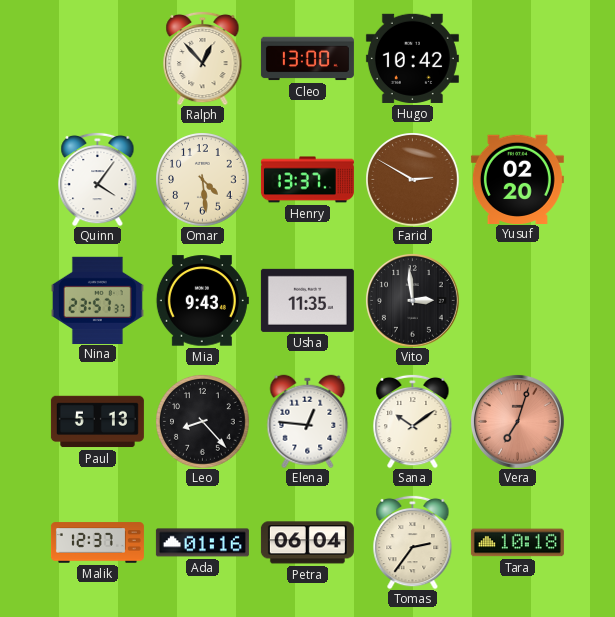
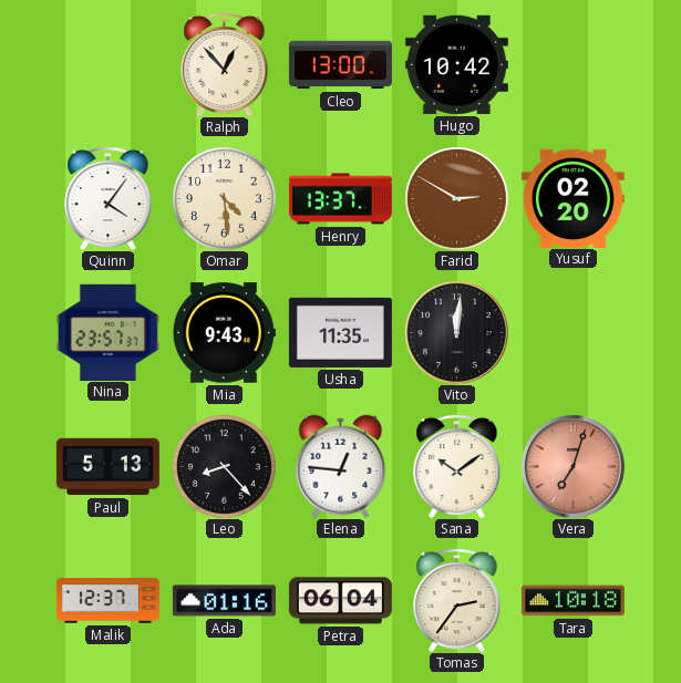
Vito: 2:59 -> 12:01 (456, 332)
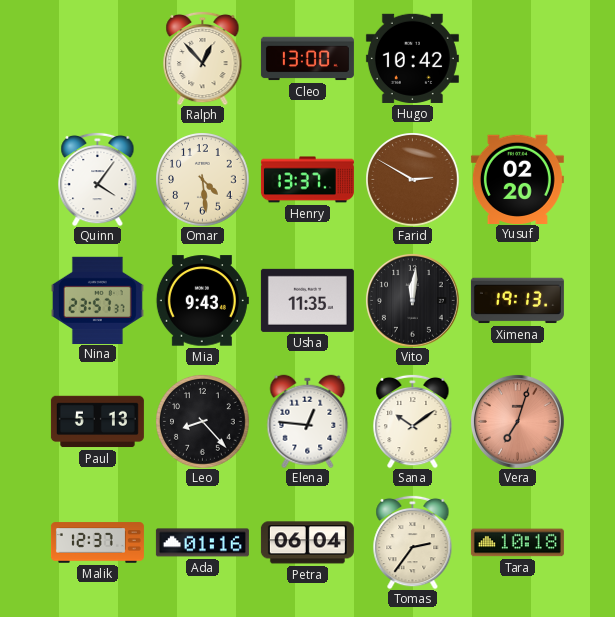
Ximena: none -> 19:13 (517, 301)
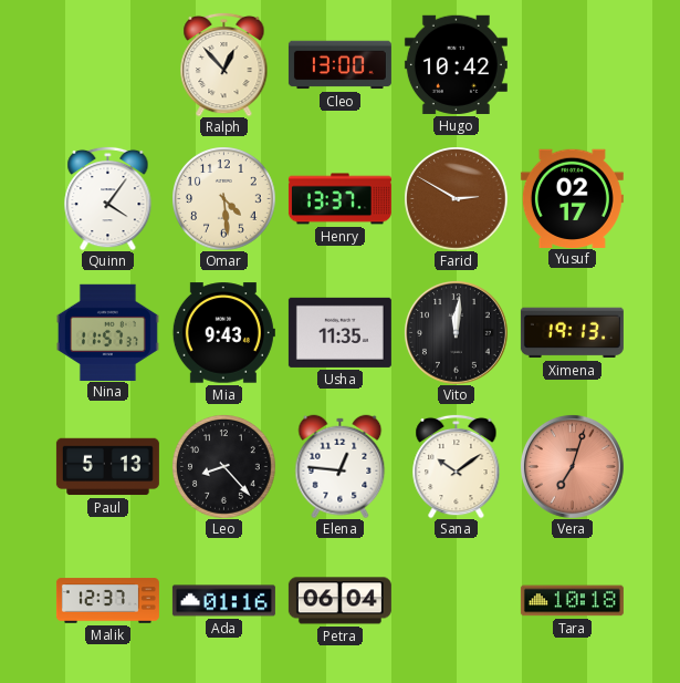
Yusuf: 02:20 -> 02:17 (572, 198)
Nina: 23:57 -> 11:57 (107, 332)
Tomas: 2:36 -> none (413, 542)
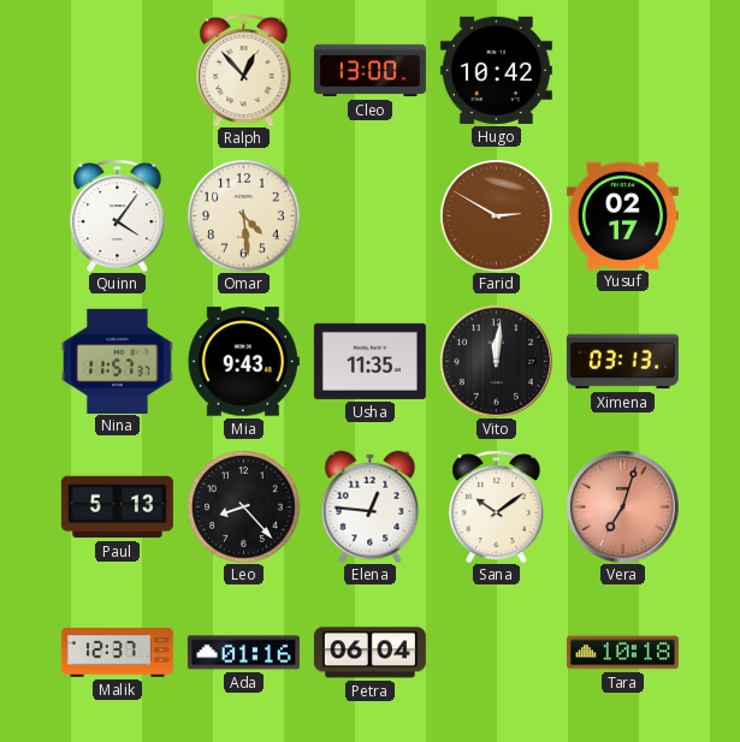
Henry: 13:37 -> none (339, 199)
Ximena: 19:13 -> 03:13 (622, 362)
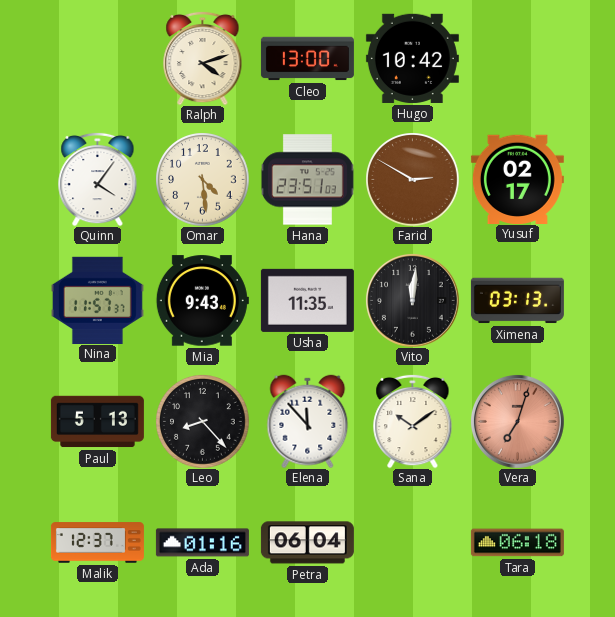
Ralph: 12:53 -> 4:12 (203, 58)
Hana: none -> 23:51 (307, 180)
Elena: 12:46 -> 11:53 (308, 421)
Tara: 10:18 -> 06:18 (517, 543)
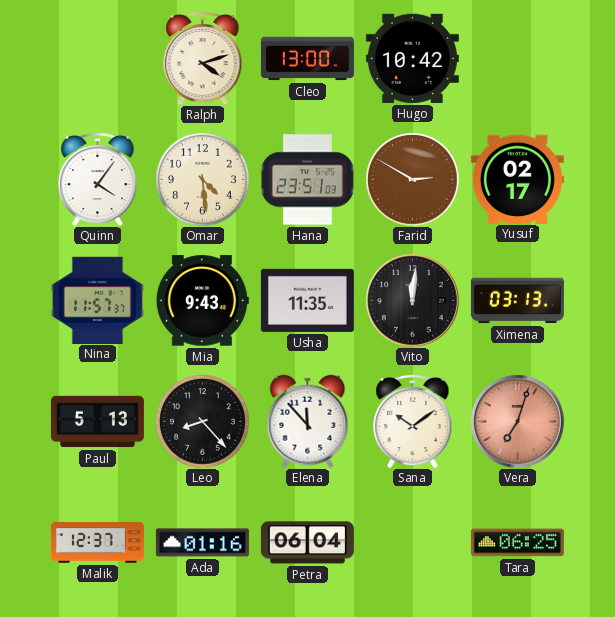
Tara: 06:18 -> 06:25 (517, 543)
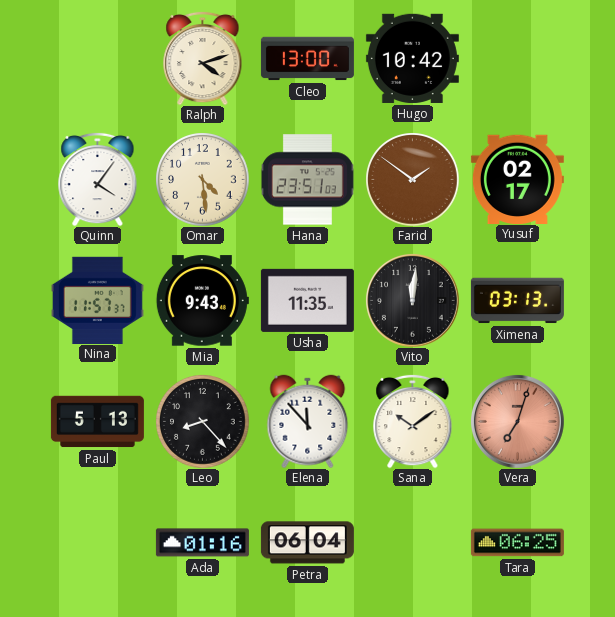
Farid: 2:50 -> 1:51 (412, 179)
Malik: 12:37 -> none (97, 543)
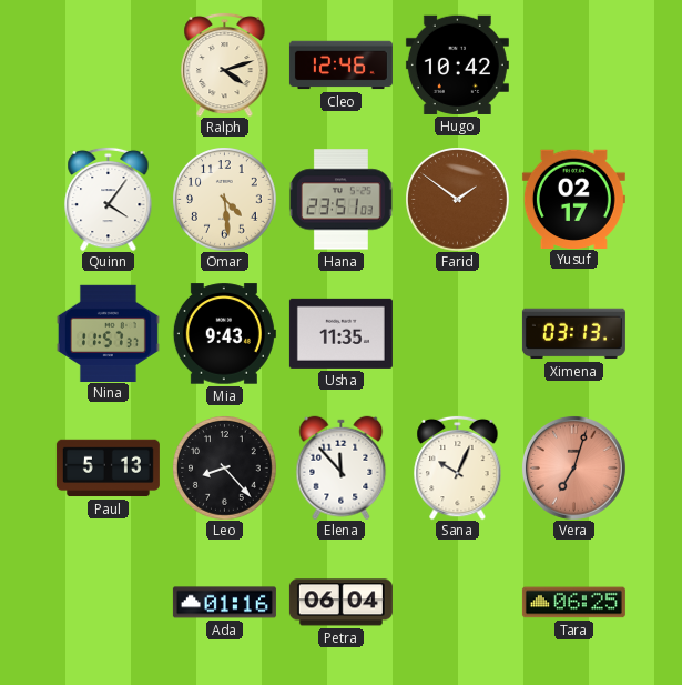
Cleo: 13:00 -> 12:46 (340, 66)
Vito: 12:01 -> none (412, 300)
Sana: 10:09 -> 10:04 (458, 467)
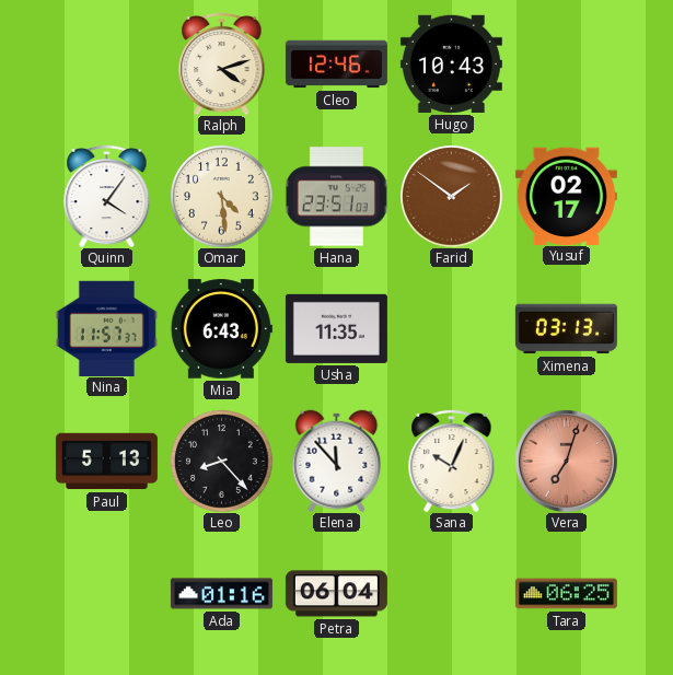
Hugo: 10:42 -> 10:43 (451, 63)
Mia: 9:43 -> 6:43 (221, 329)
